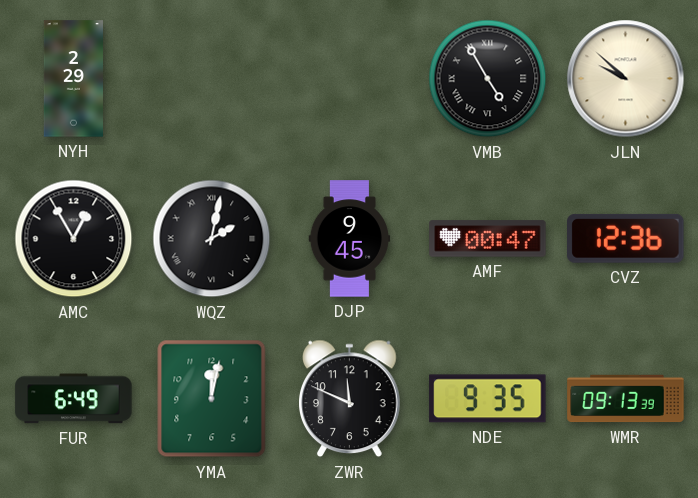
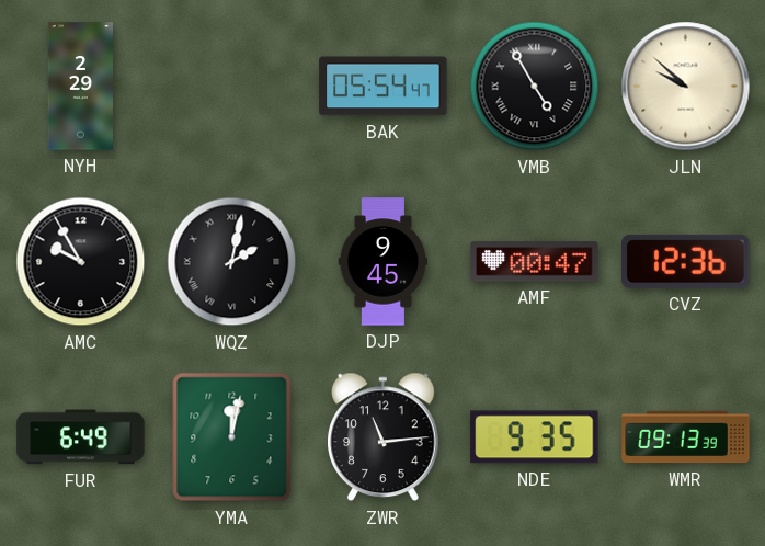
BAK: none -> 05:54 (384, 87)
AMC: 12:55 -> 9:55 (81, 262)
ZWR: 11:49 -> 11:14 (384, 437)
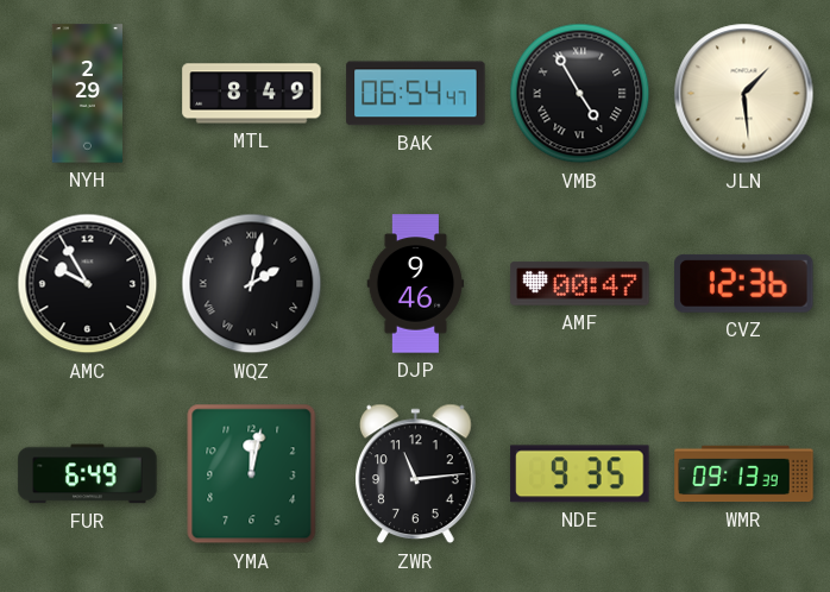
MTL: none -> 8:49 (252, 94)
BAK: 05:54 -> 06:54 (416, 94)
JLN: 9:52 -> 1:29 (744, 94)
DJP: 9:45 -> 9:46 (416, 284)
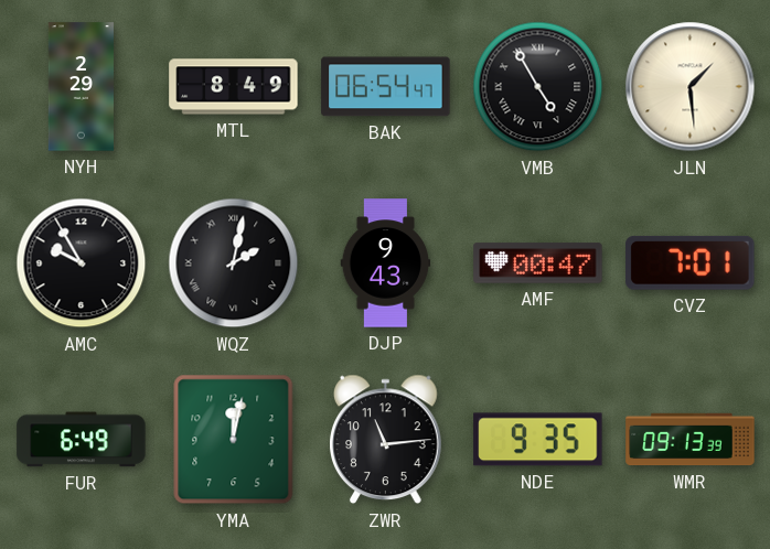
DJP: 9:46 -> 9:43 (386, 263)
CVZ: 12:36 -> 7:01 (691, 262)
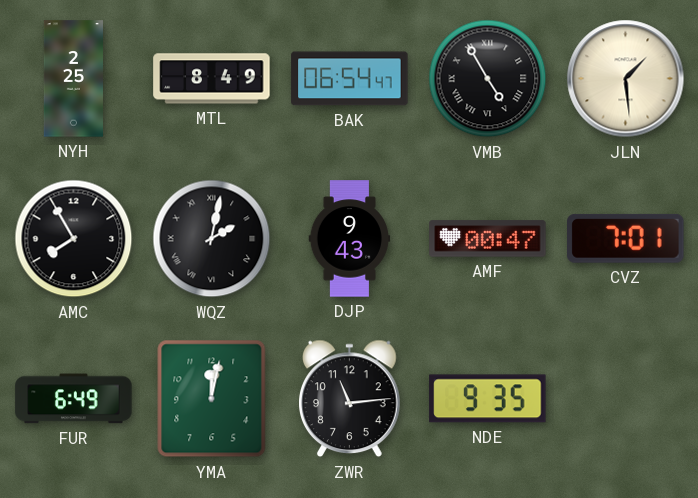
NYH: 2:29 -> 2:25 (73, 79)
AMC: 9:55 -> 7:55 (74, 239)
WMR: 09:13 -> none (691, 440)
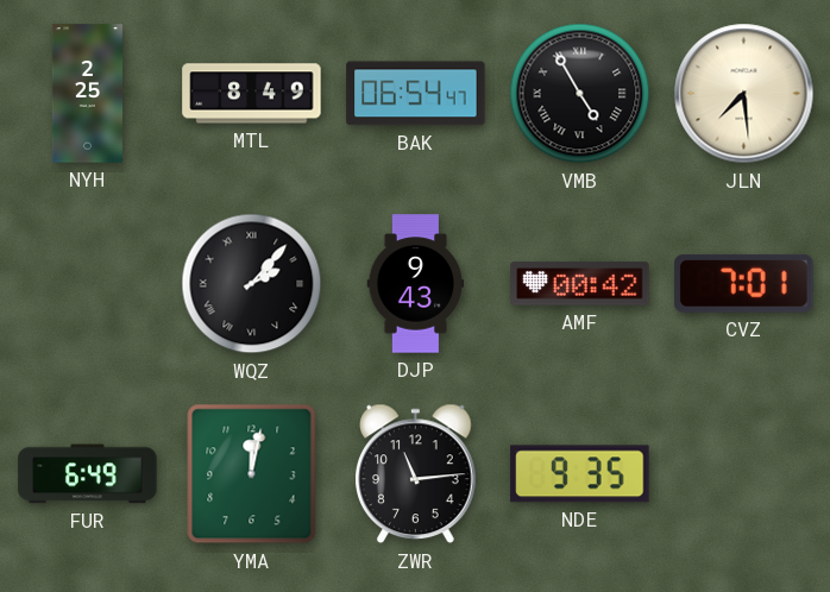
JLN: 1:29 -> 7:29 (744, 94)
AMC: 7:55 -> none (74, 239)
WQZ: 2:02 -> 2:07 (252, 284)
AMF: 00:47 -> 00:42 (580, 284)
